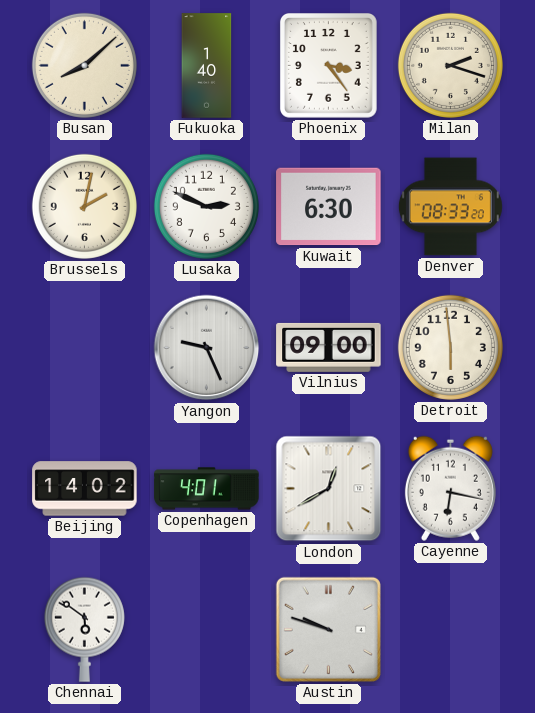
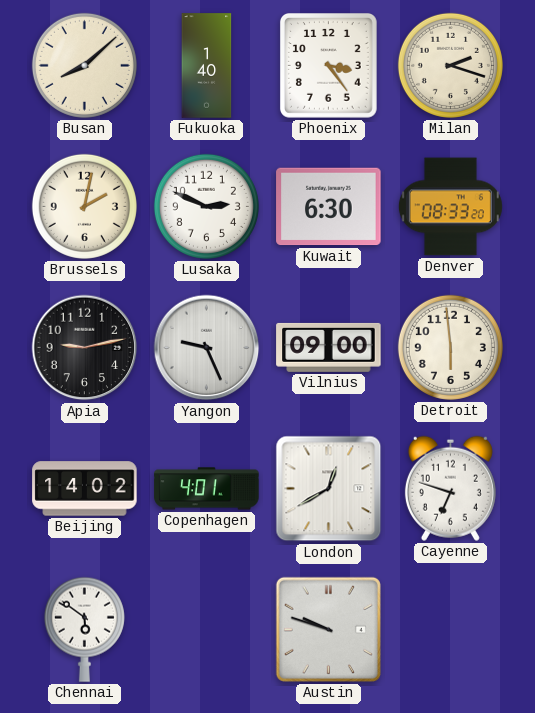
Apia: none -> 9:13 (85, 348)
Cayenne: 6:17 -> 6:48 (450, 488)
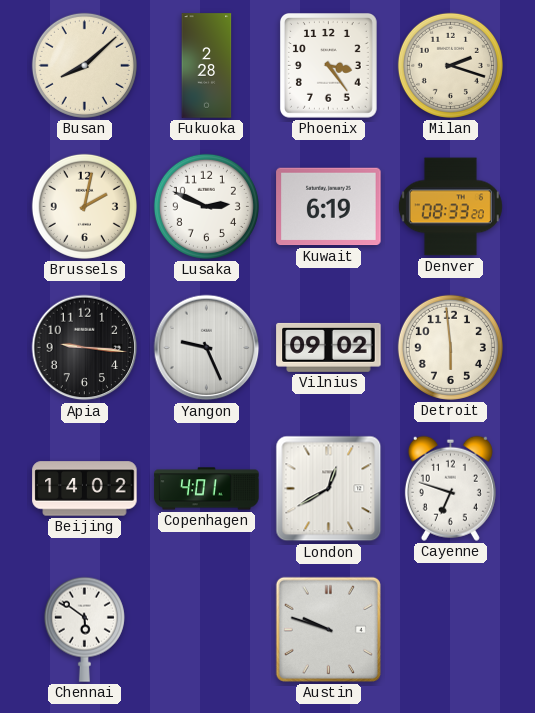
Fukuoka: 1:40 -> 2:28 (207, 66)
Kuwait: 6:30 -> 6:19 (329, 207)
Apia: 9:13 -> 9:16 (85, 348)
Vilnius: 09:00 -> 09:02 (329, 347)
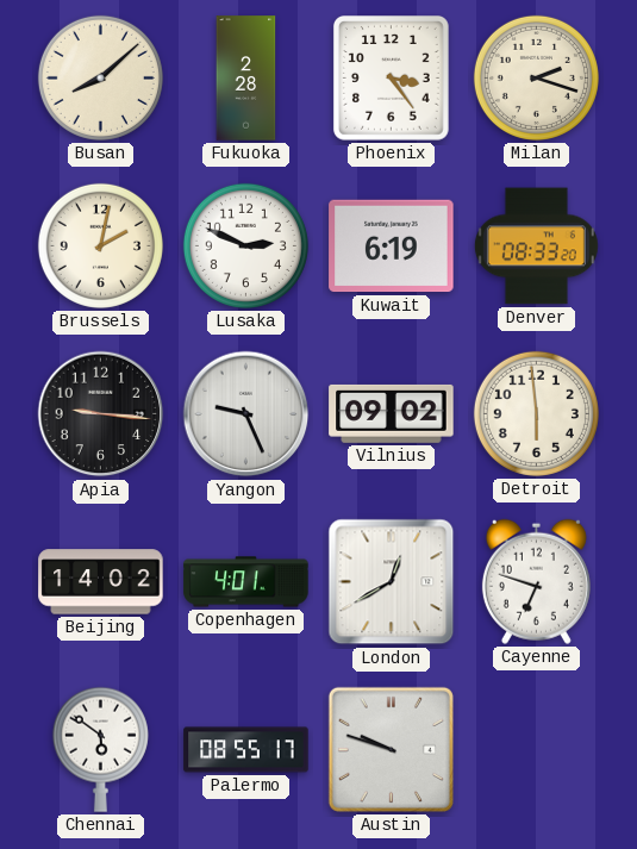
Palermo: none -> 08:55 (246, 750)
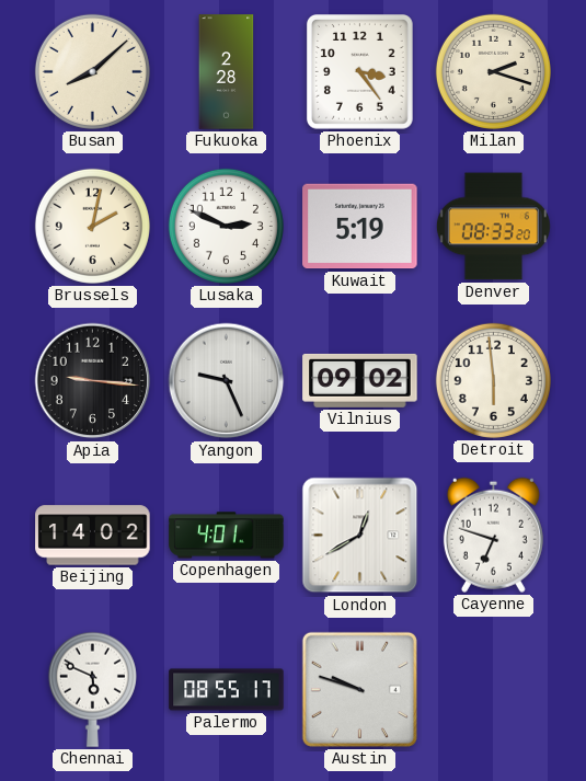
Kuwait: 6:19 -> 5:19 (360, 227)
Chennai: 5:51 -> 5:49 (92, 689)
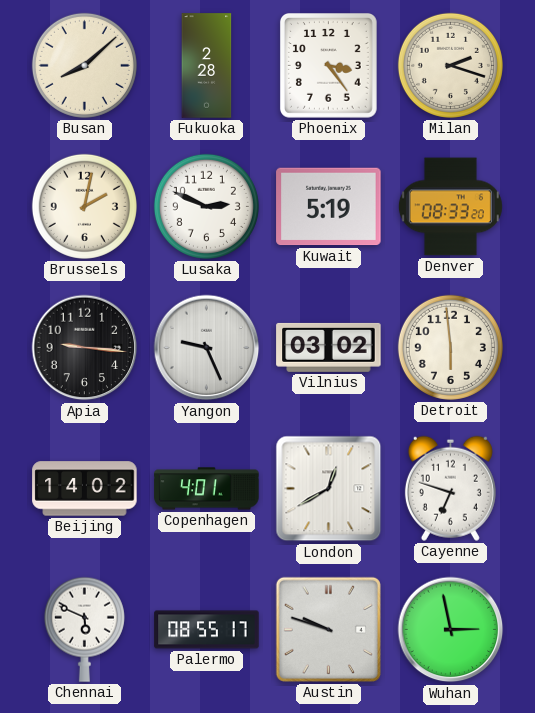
Vilnius: 09:02 -> 03:02 (329, 347)
Wuhan: none -> 2:58 (451, 630)
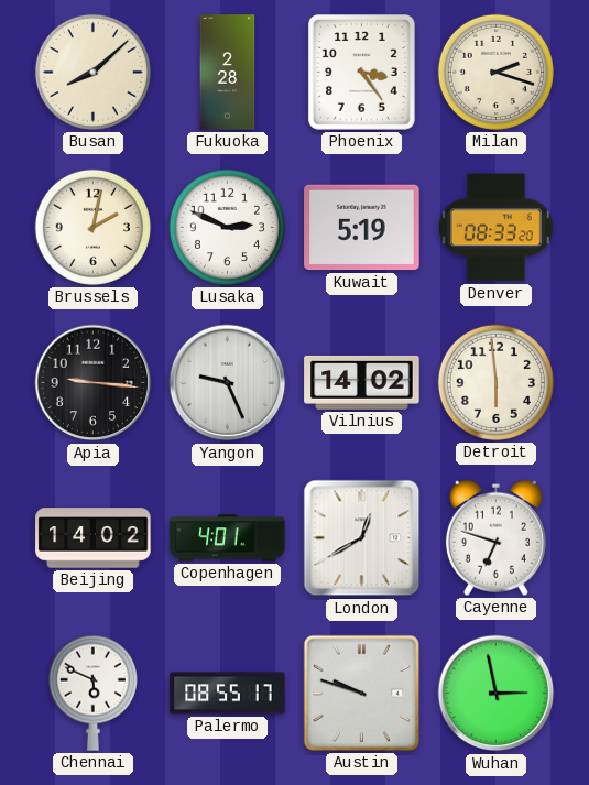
Vilnius: 03:02 -> 14:02 (362, 382)
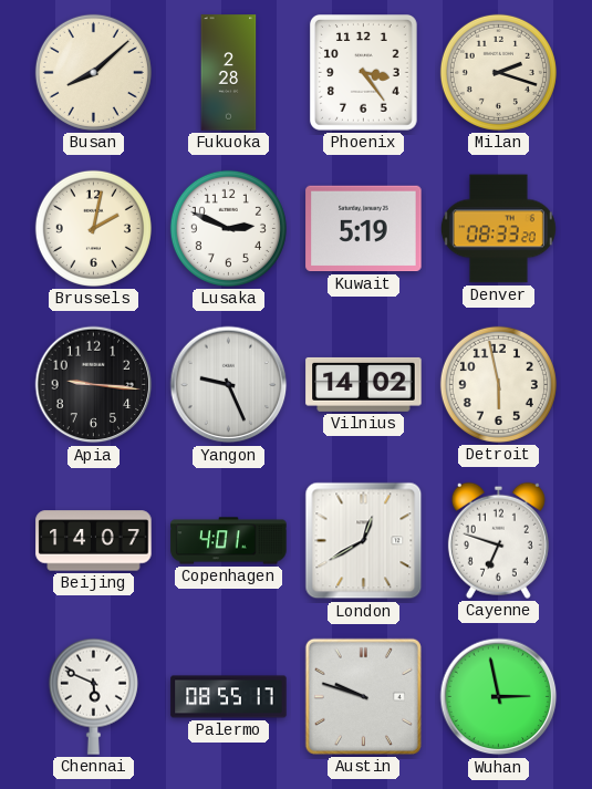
Detroit: 5:59 -> 5:58 (498, 384)
Beijing: 14:02 -> 14:07 (94, 541)
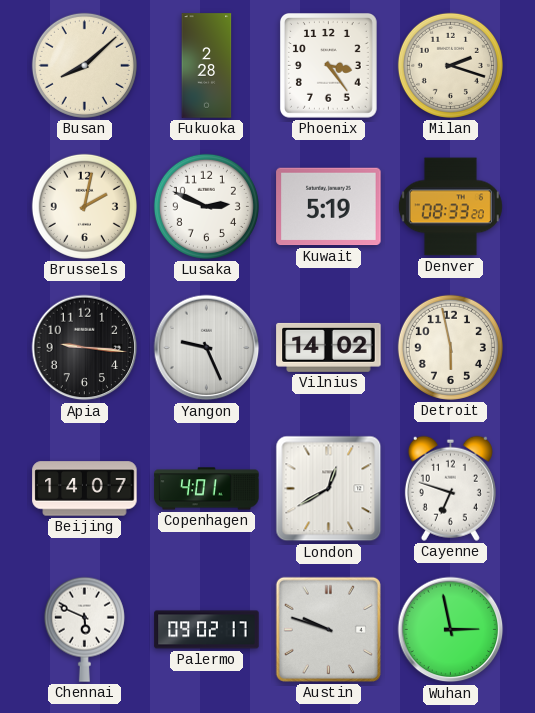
Palermo: 08:55 -> 09:02 (207, 630)
